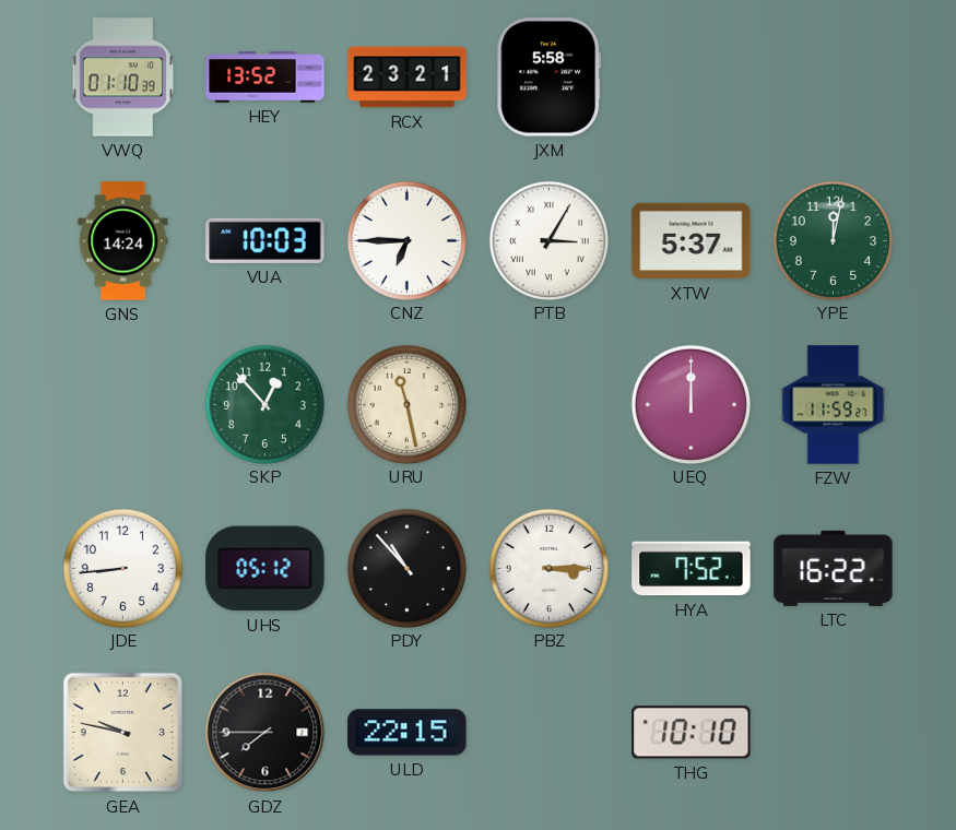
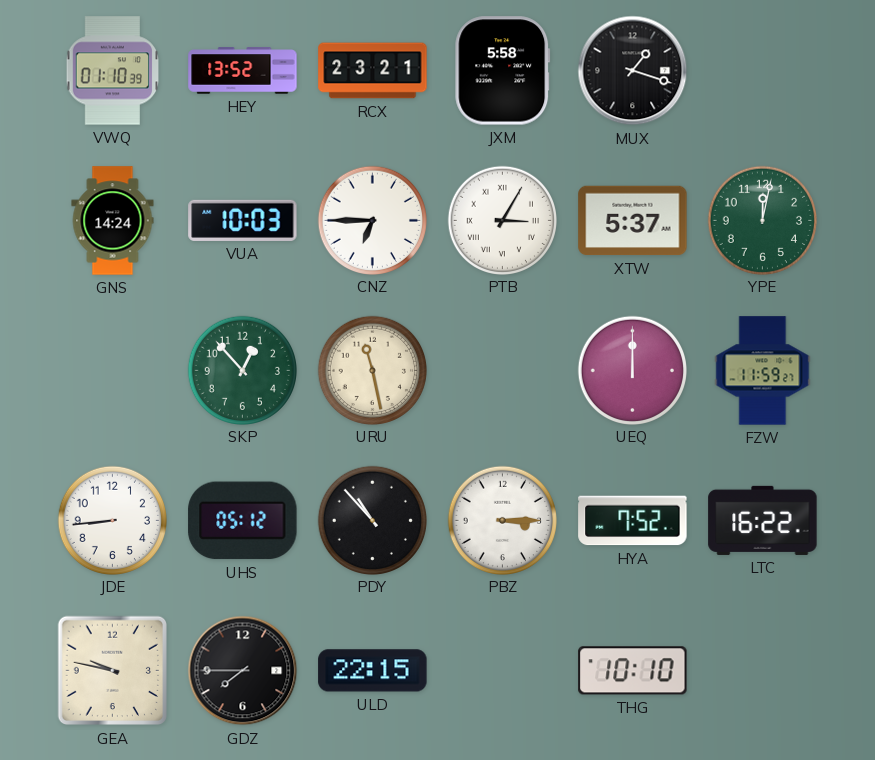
MUX: none -> 1:18 (633, 71)
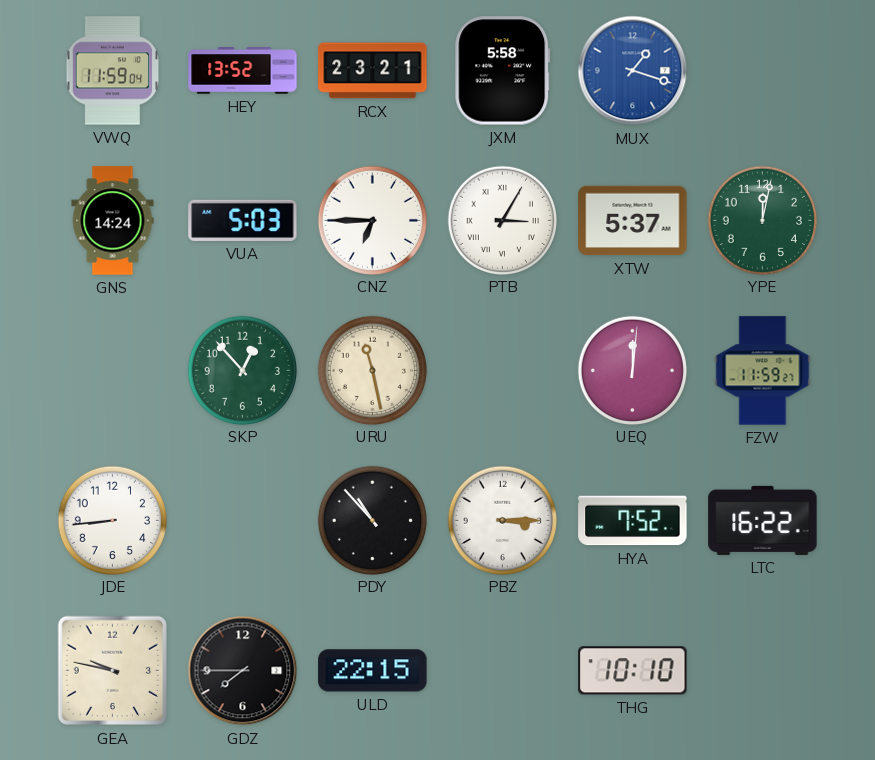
VWQ: 01:10 -> 11:59 (113, 71)
MUX dial: black -> blue (633, 71)
VUA: 10:03 -> 5:03 (243, 220)
UEQ: 12:00 -> 12:01 (632, 370)
UHS: 05:12 -> none (243, 521)
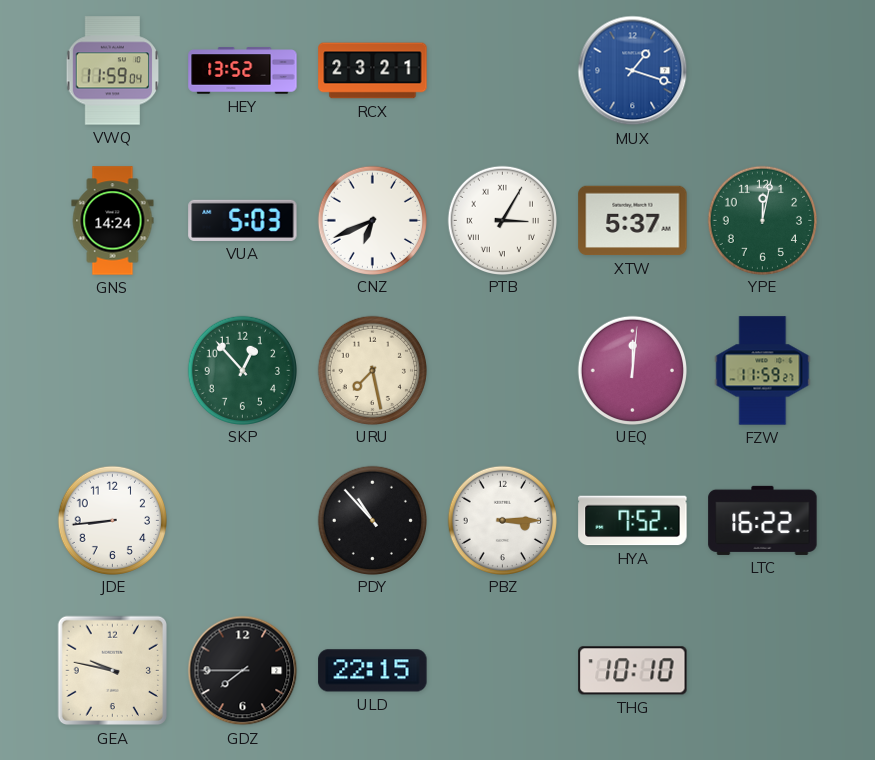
JXM: 5:58 -> none (503, 71)
CNZ: 6:45 -> 6:41 (372, 220)
URU: 11:28 -> 7:28 (372, 370)
